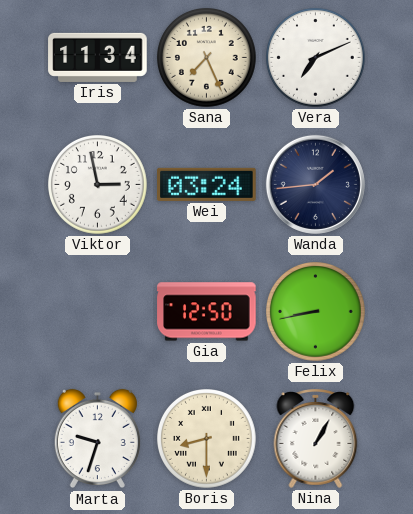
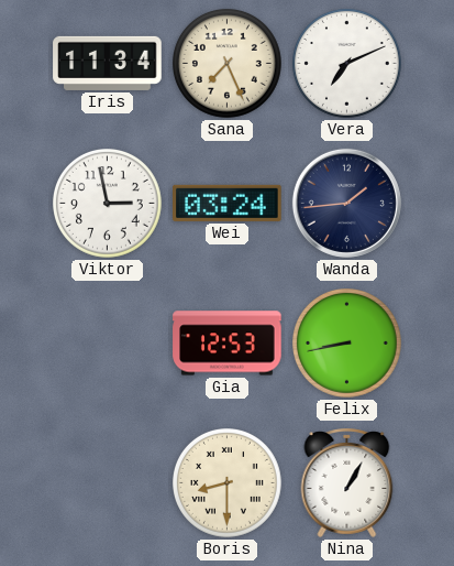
Gia: 12:50 -> 12:53 (228, 344)
Marta: 9:33 -> none (97, 439)
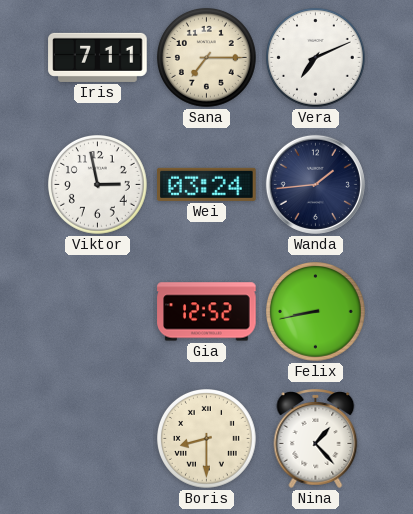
Iris: 11:34 -> 7:11 (98, 57)
Sana: 7:26 -> 7:15 (207, 58)
Gia: 12:53 -> 12:52 (207, 312)
Nina: 1:05 -> 1:23 (316, 438)
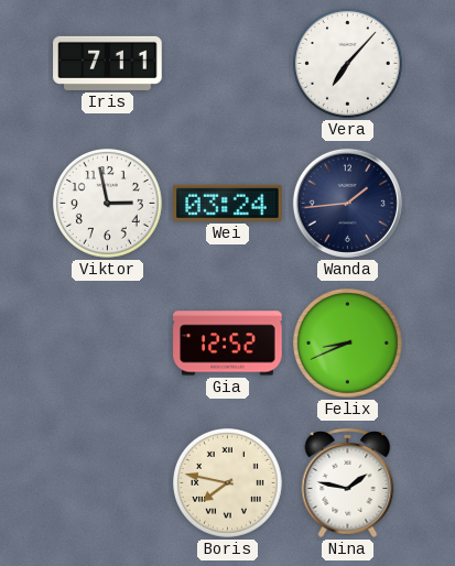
Sana: 7:15 -> none (207, 58)
Vera: 7:11 -> 7:07 (348, 64)
Felix: 8:43 -> 8:41 (348, 344)
Boris: 8:30 -> 7:47 (228, 483)
Nina: 1:23 -> 1:47 (348, 482)
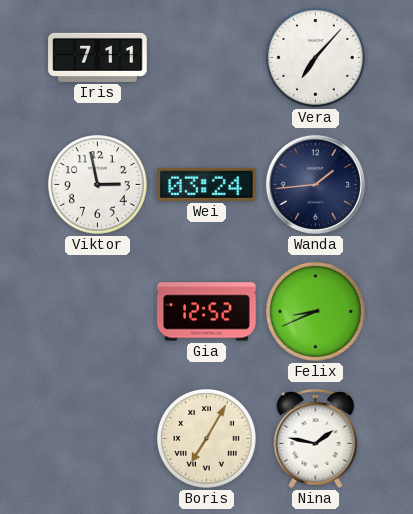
Boris: 7:47 -> 7:05 (207, 439)
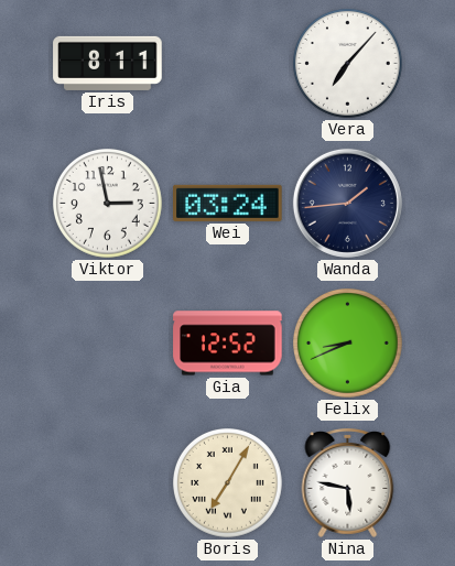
Iris: 7:11 -> 8:11 (108, 63)
Nina: 1:47 -> 5:47 (348, 482)
